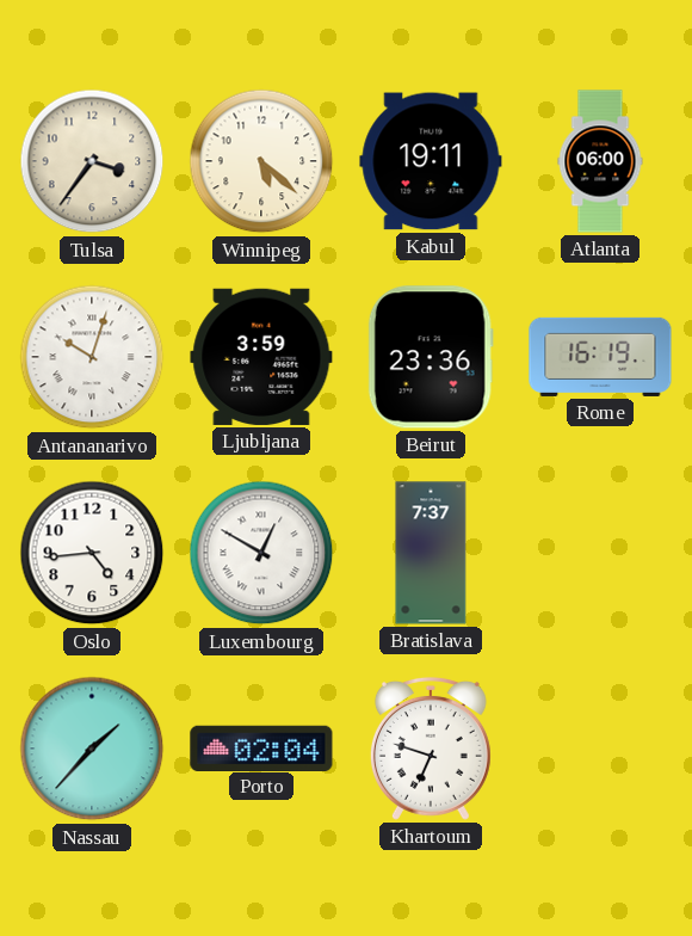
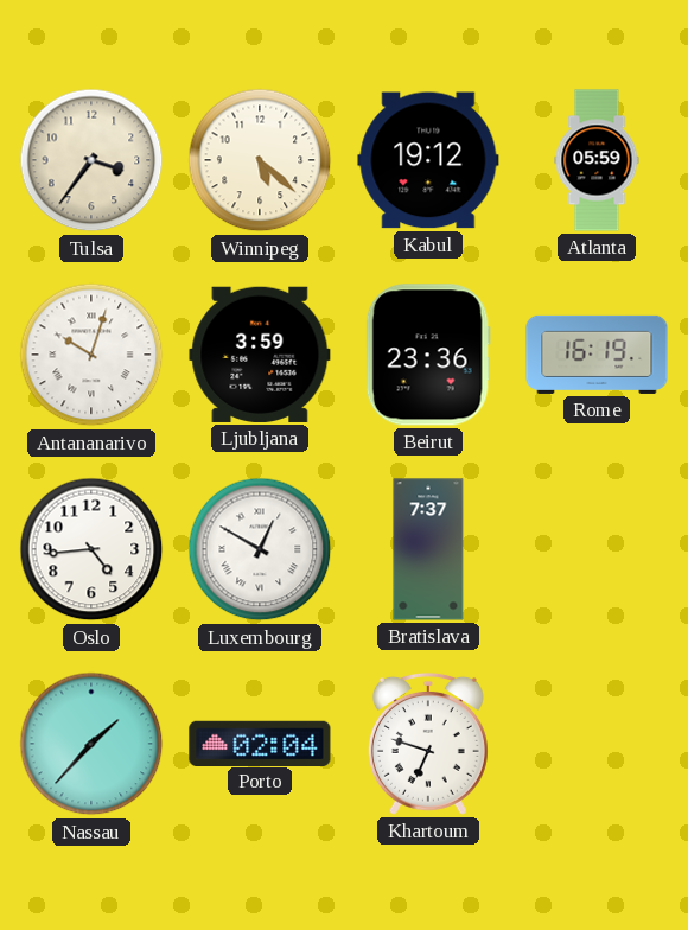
Kabul: 19:11 -> 19:12 (428, 160)
Atlanta: 06:00 -> 05:59 (597, 160)
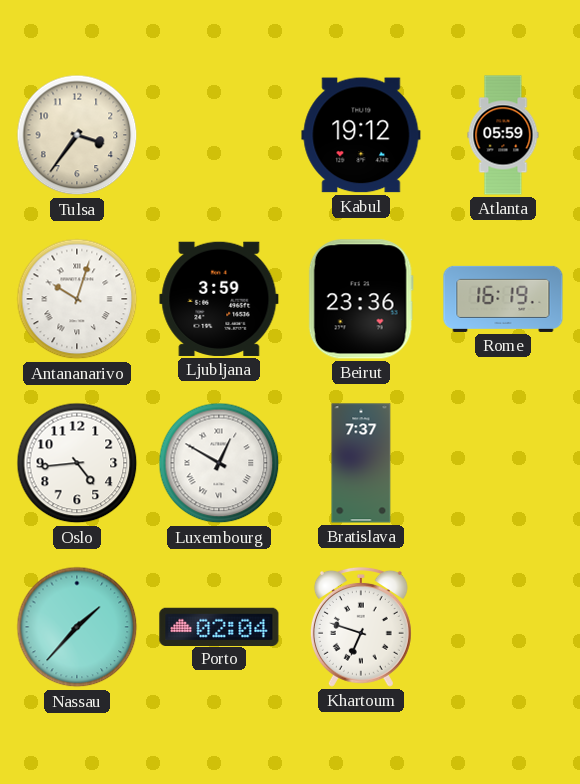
Winnipeg: 5:22 -> none (260, 160)
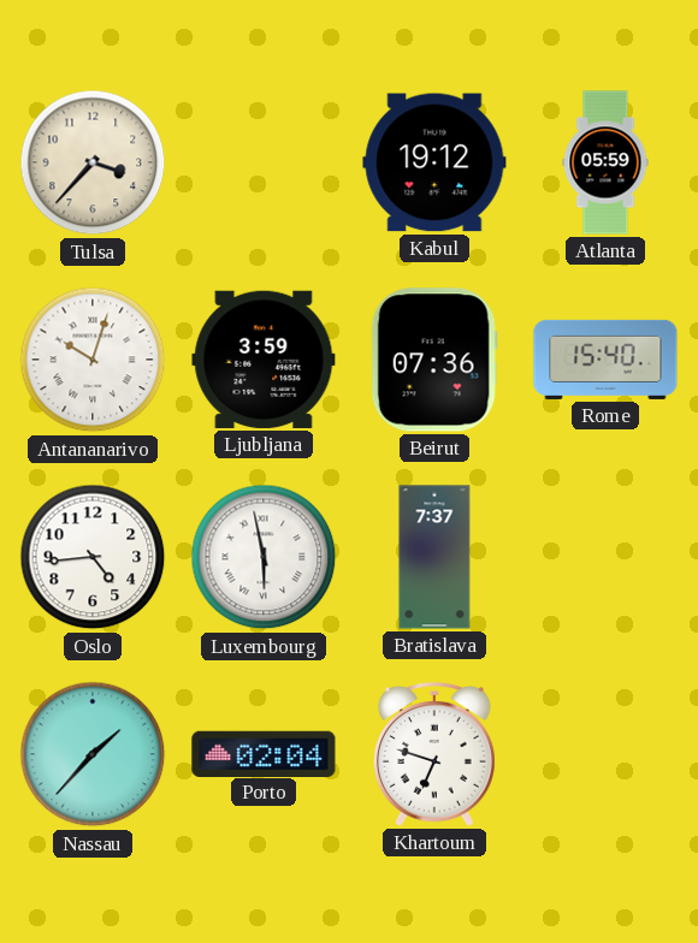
Tulsa: 3:36 -> 3:37 (93, 162)
Beirut: 23:36 -> 07:36 (434, 360)
Rome: 16:19 -> 15:40 (605, 360)
Luxembourg: 12:50 -> 5:58 (264, 557)
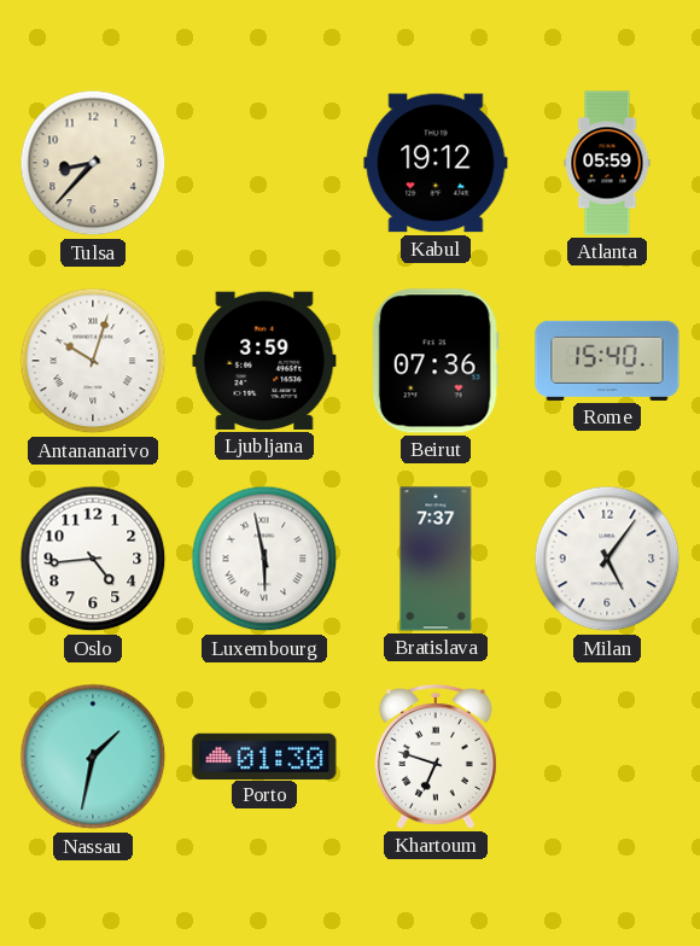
Tulsa: 3:37 -> 8:37 (93, 163)
Milan: none -> 5:06 (607, 559)
Nassau: 1:37 -> 1:32 (93, 757)
Porto: 02:04 -> 01:30 (264, 755)
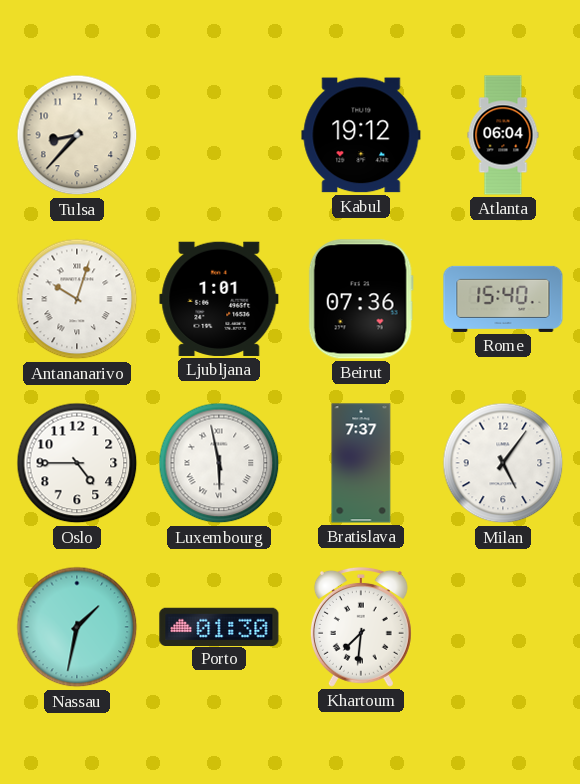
Atlanta: 05:59 -> 06:04 (503, 135)
Ljubljana: 3:59 -> 1:01 (219, 299)
Oslo: 4:44 -> 4:45 (77, 463)
Khartoum: 6:48 -> 7:31 (361, 628)
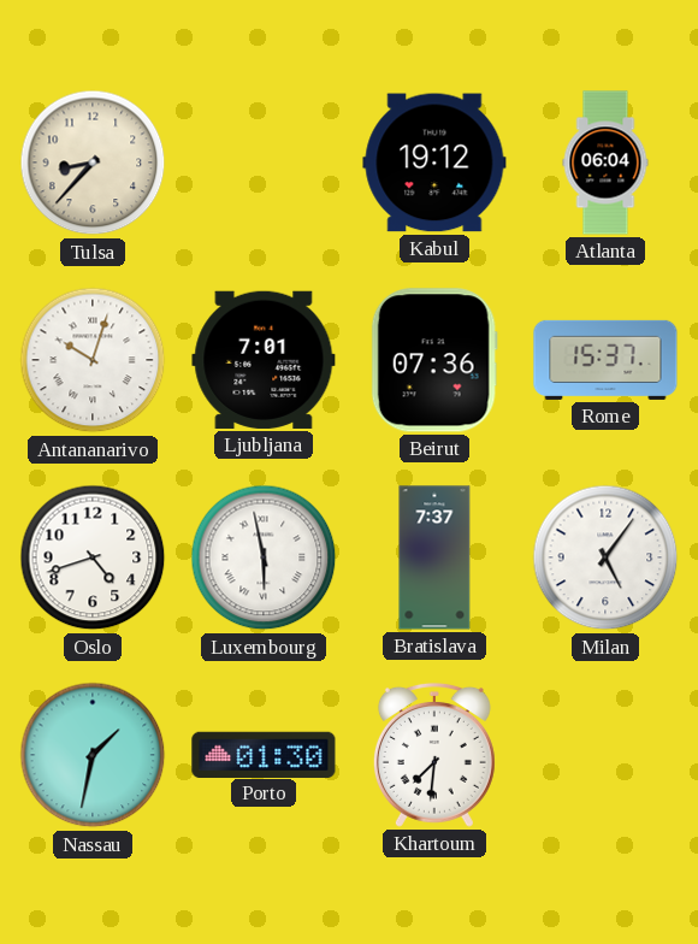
Ljubljana: 1:01 -> 7:01 (264, 360)
Rome: 15:40 -> 15:37 (605, 360)
Oslo: 4:45 -> 4:42 (93, 557)
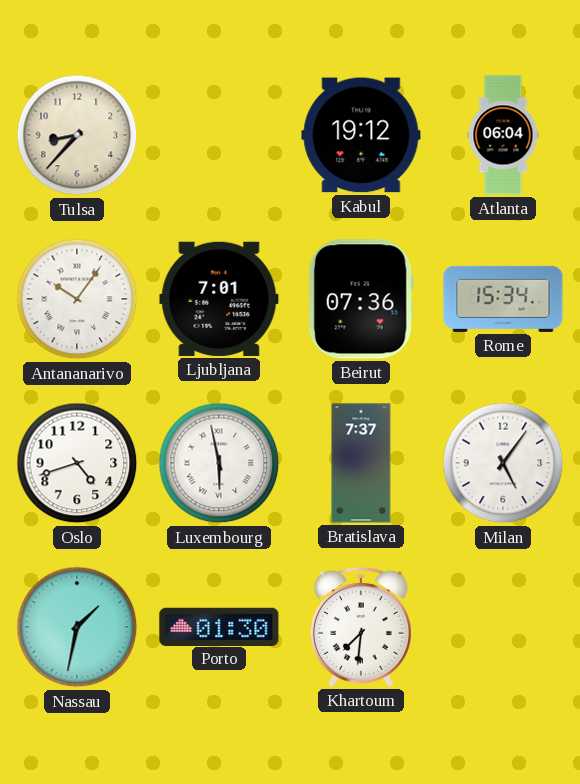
Antananarivo: 10:03 -> 10:06 (77, 299)
Rome: 15:37 -> 15:34 (503, 299)
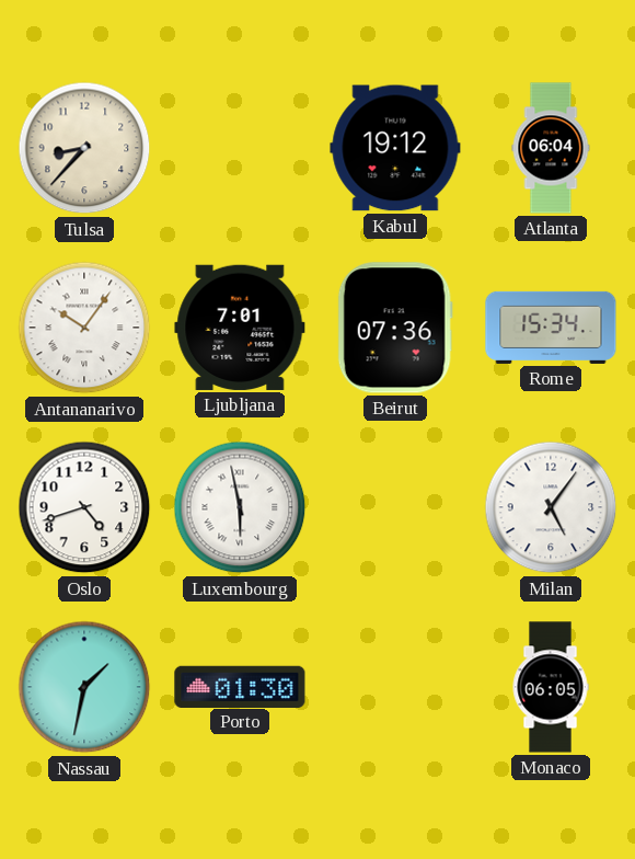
Bratislava: 7:37 -> none (361, 463)
Khartoum: 7:31 -> none (361, 628)
Monaco: none -> 06:05 (551, 687)
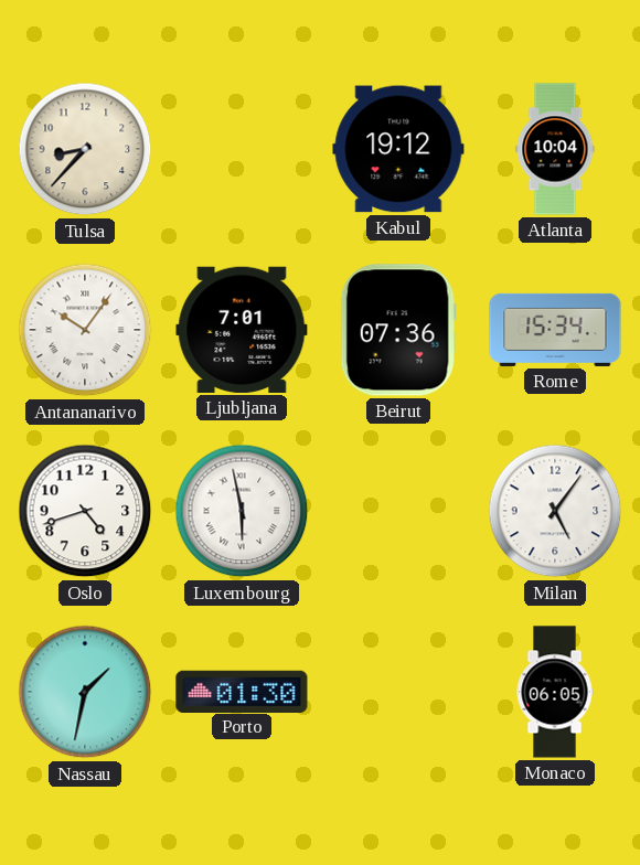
Atlanta: 06:04 -> 10:04 (555, 149)
